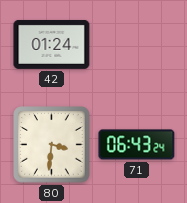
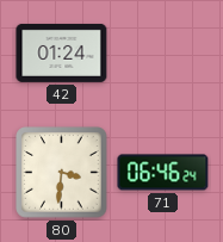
71: 06:43 -> 06:46 (163, 173)
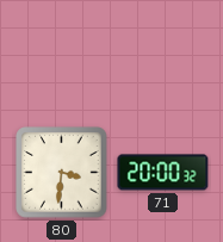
42: 01:24 -> none (62, 52)
71: 06:46 -> 20:00 (163, 173)
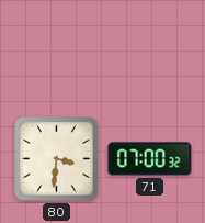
71: 20:00 -> 07:00 (150, 159)
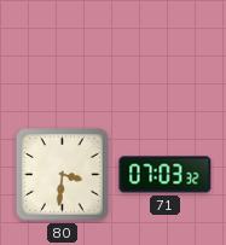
71: 07:00 -> 07:03 (166, 175)
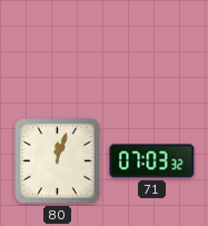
80: 3:31 -> 12:03 (58, 161)
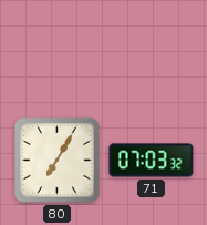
80: 12:03 -> 7:05 (58, 161)
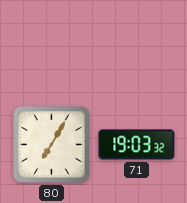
71: 07:03 -> 19:03 (137, 145)
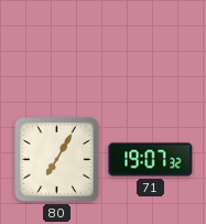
71: 19:03 -> 19:07 (151, 160)
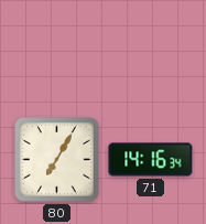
71: 19:07 -> 14:16 (151, 160)
